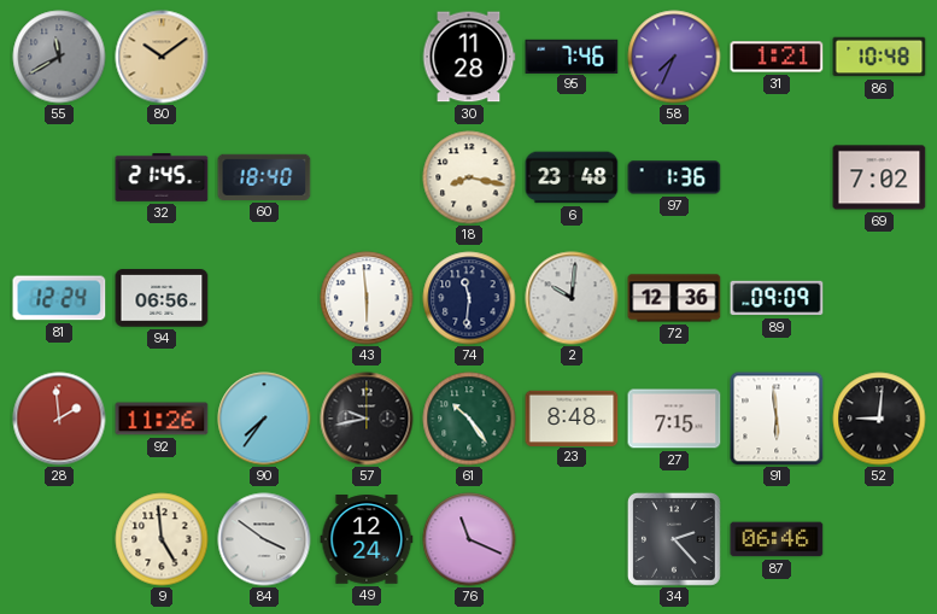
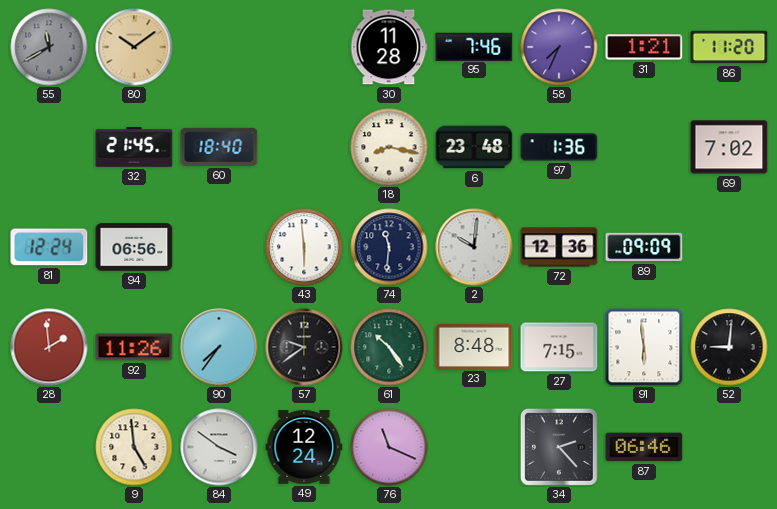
86: 10:48 -> 11:20 (729, 47)
57: 9:43 -> 9:39 (304, 347)
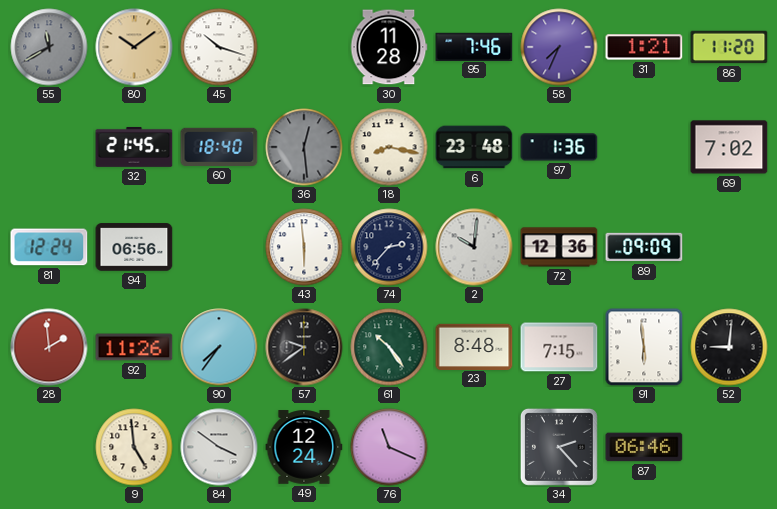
45: none -> 10:18 (219, 47)
36: none -> 12:29 (304, 147)
74: 11:31 -> 2:37 (389, 247)
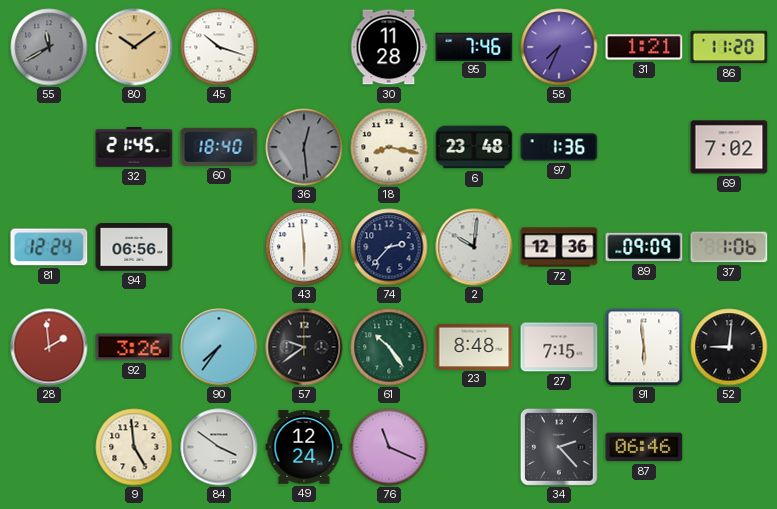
37: none -> 1:06 (729, 247)
92: 11:26 -> 3:26 (134, 347)
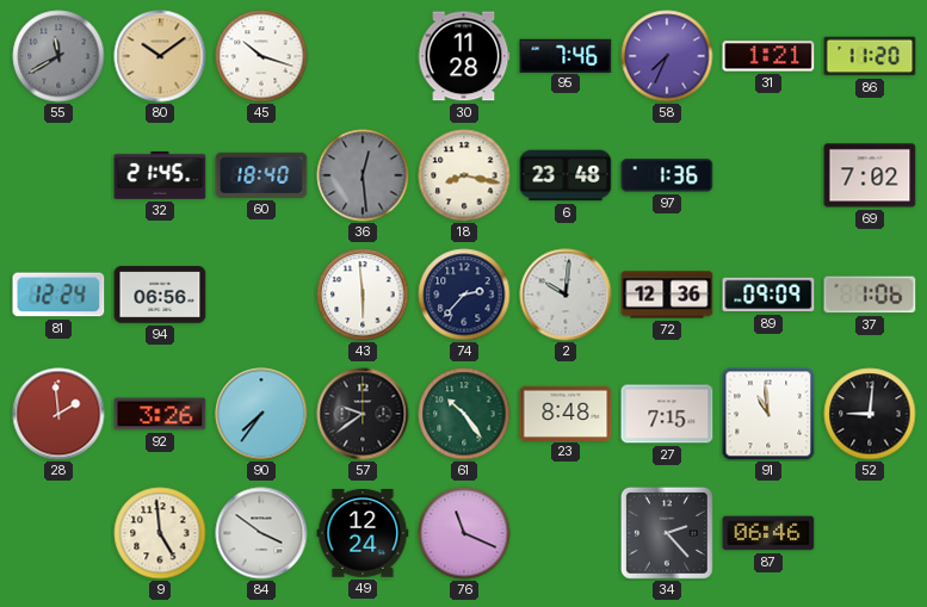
91: 5:59 -> 10:59 (768, 414)
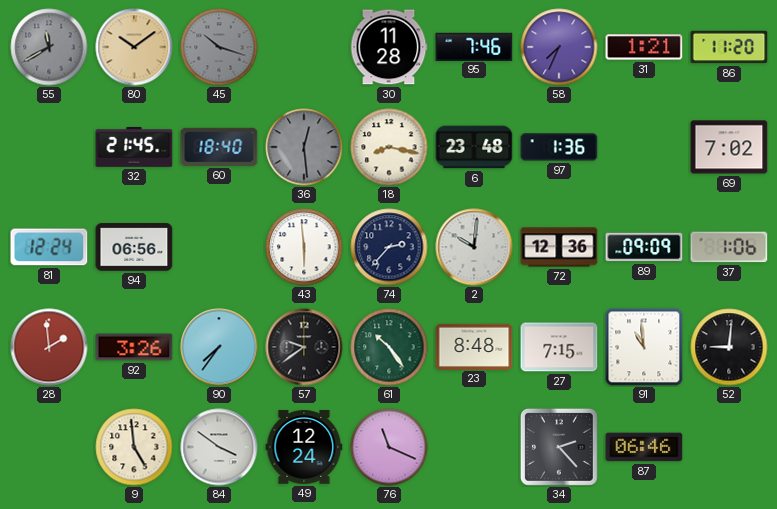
45 dial: white -> grey (219, 47)
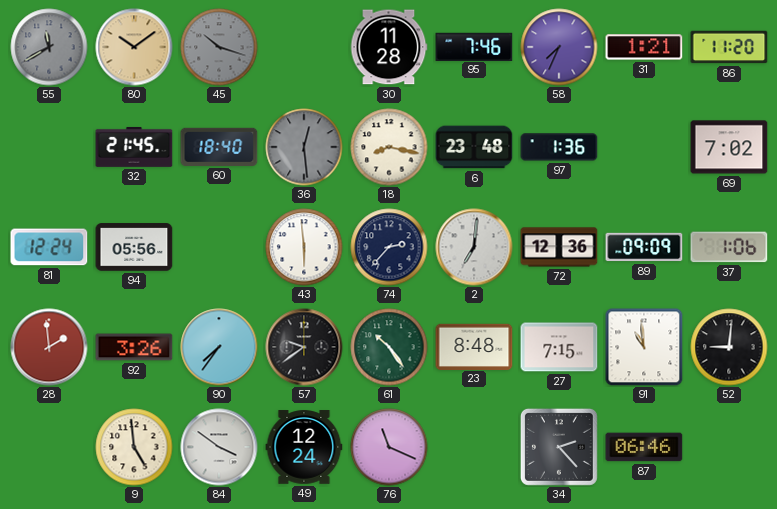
94: 06:56 -> 05:56 (134, 247)
2: 10:01 -> 7:01 (474, 247)
